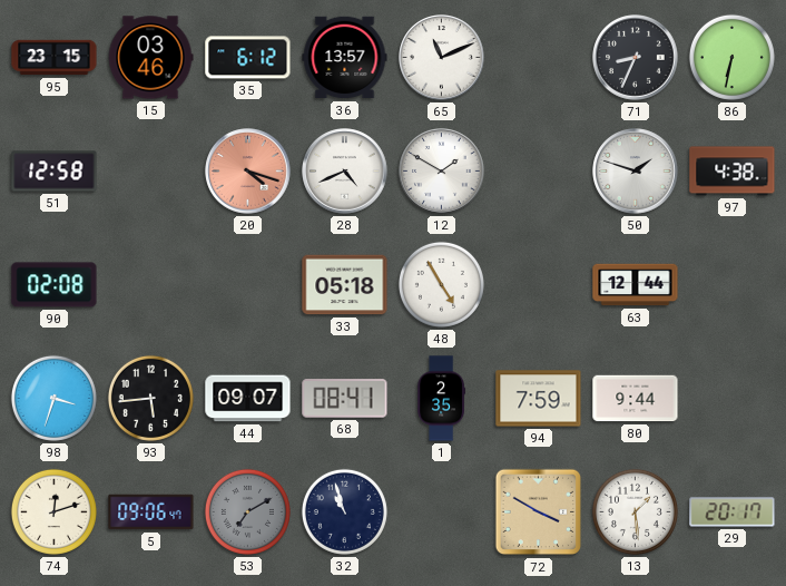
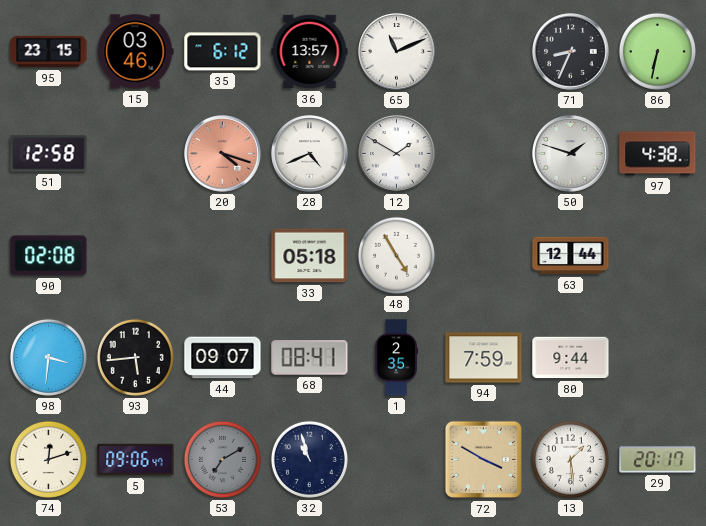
98: 3:33 -> 3:31 (48, 357)
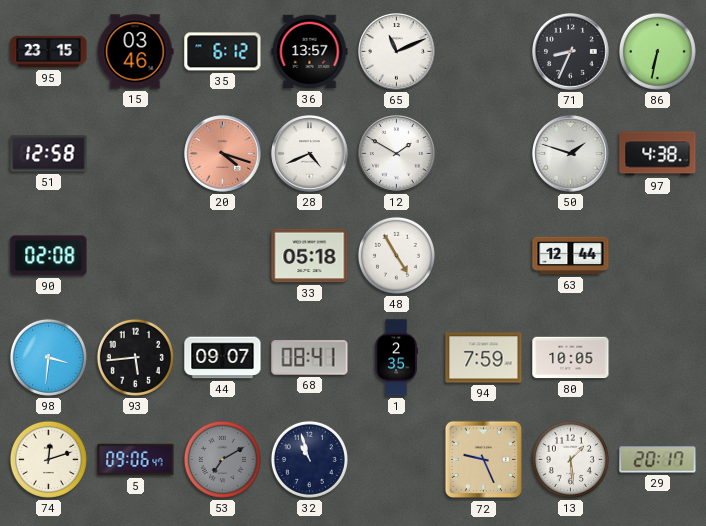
80: 9:44 -> 10:05 (571, 358)
72: 3:50 -> 9:26 (484, 460)
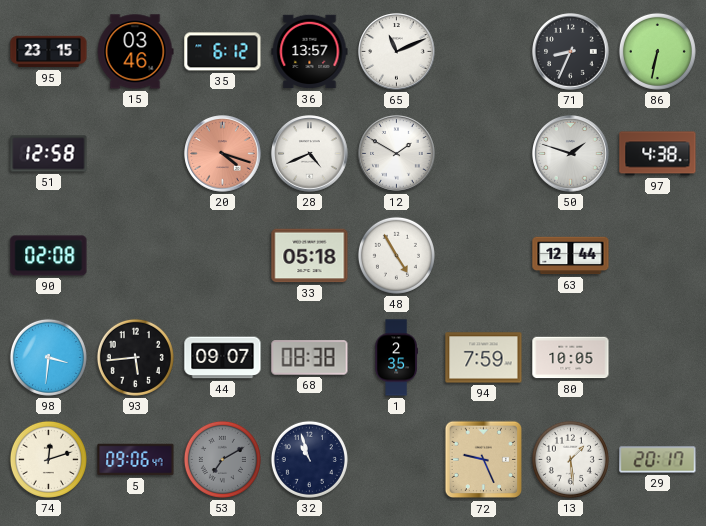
68: 08:41 -> 08:38 (310, 358)
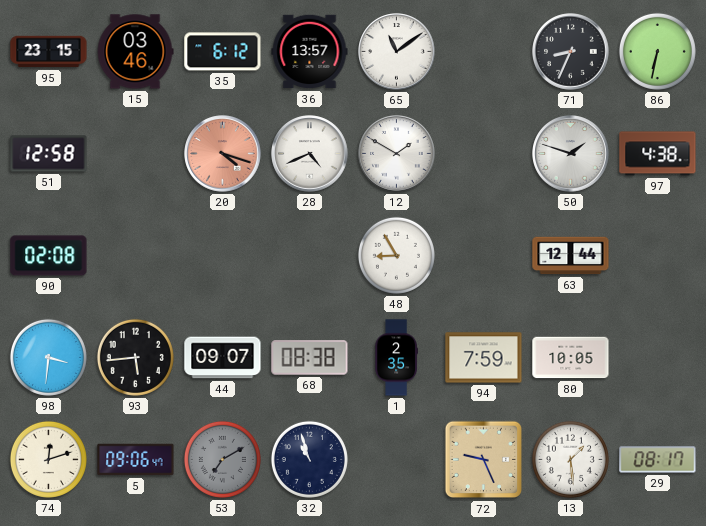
65: 11:11 -> 11:09 (397, 52)
33: 05:18 -> none (310, 256)
48: 4:55 -> 8:55 (396, 255)
29: 20:17 -> 08:17 (658, 460)
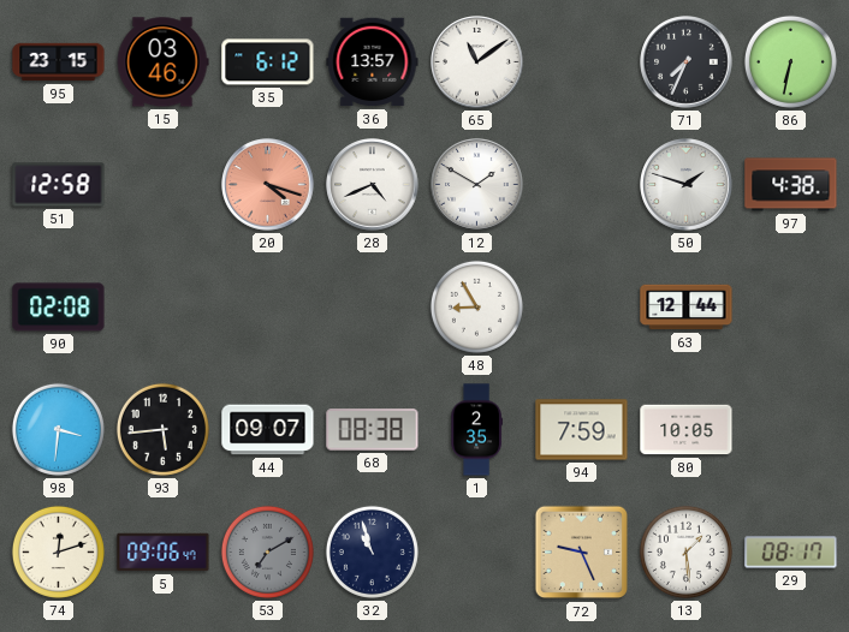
71: 8:34 -> 7:34 (687, 62)
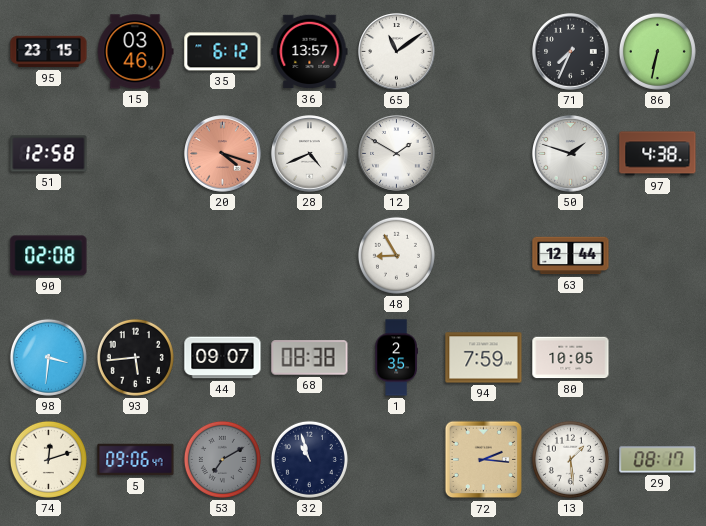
72: 9:26 -> 2:16 (484, 460)
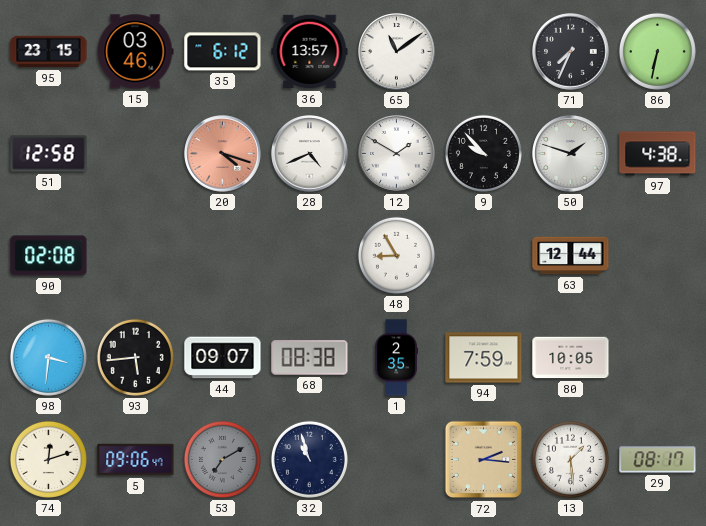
9: none -> 9:53 (483, 153)
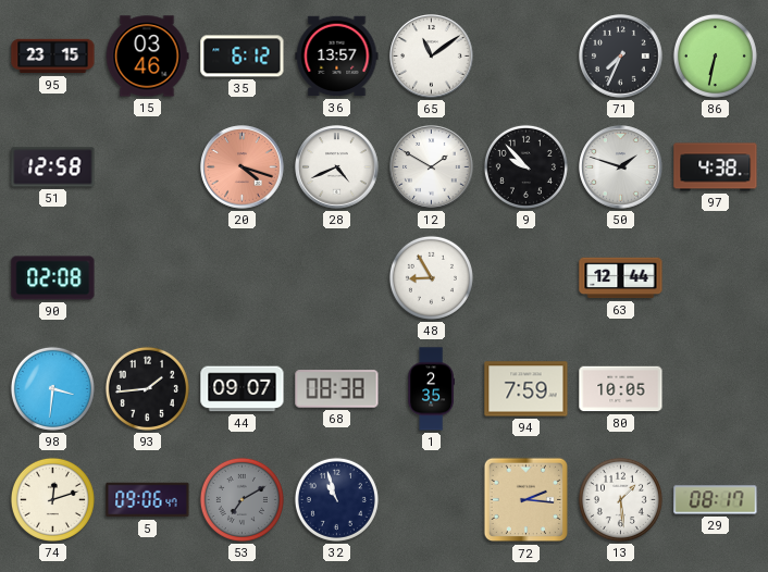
93: 5:44 -> 1:44 (147, 388)
